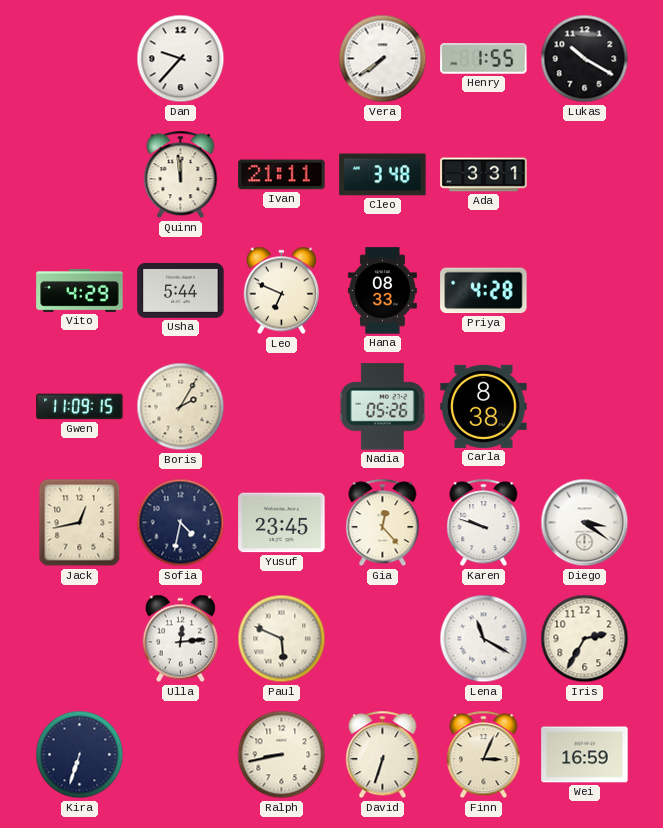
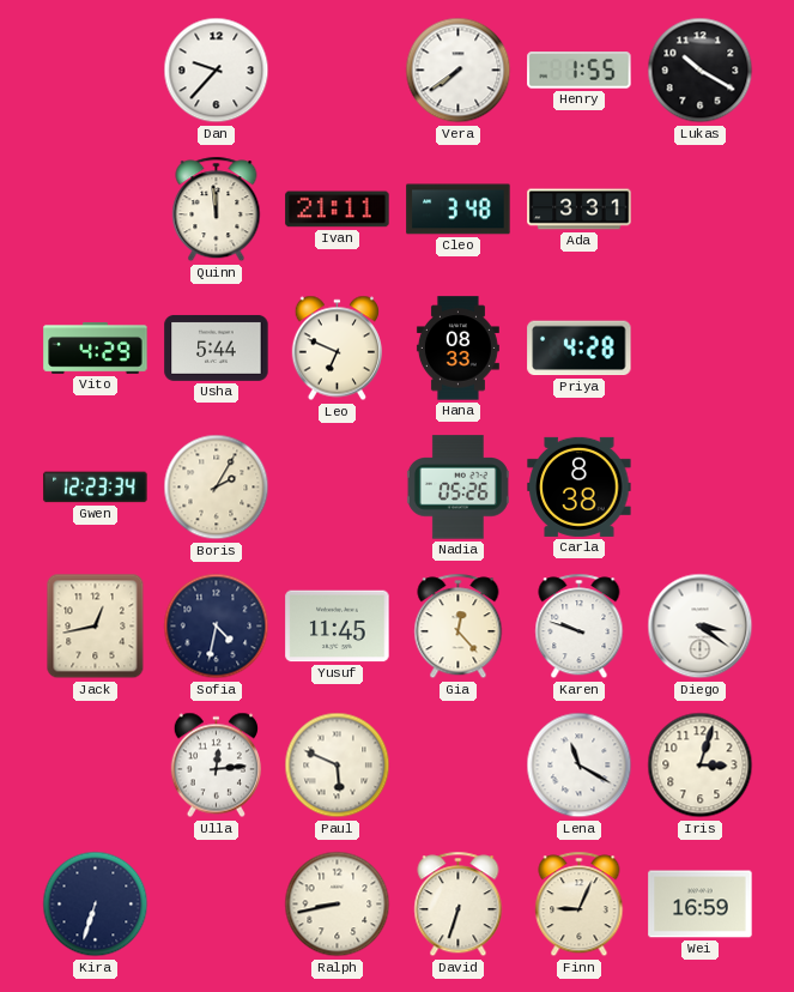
Gwen: 11:09 -> 12:23 (96, 488)
Yusuf: 23:45 -> 11:45 (338, 627)
Iris: 2:35 -> 3:03 (701, 766)
Finn: 3:04 -> 9:04 (580, 905)
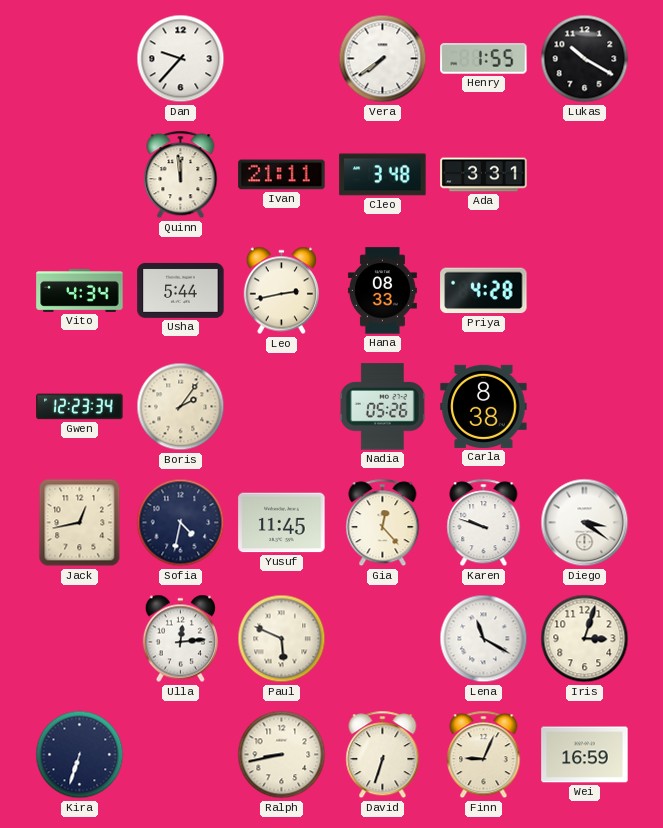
Vito: 4:29 -> 4:34 (80, 291)
Leo: 6:49 -> 2:43 (281, 291)
Boris: 2:05 -> 2:06 (181, 407)
